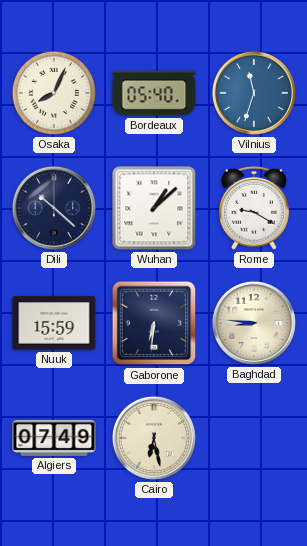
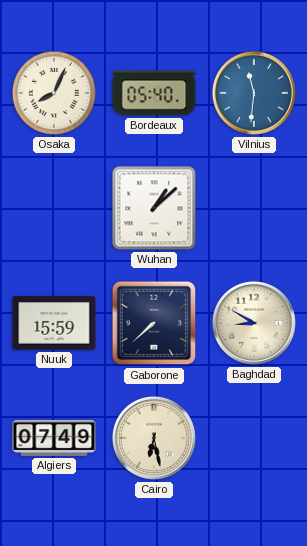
Vilnius: 11:33 -> 11:31 (254, 93)
Dili: 10:22 -> none (54, 208)
Rome: 9:20 -> none (255, 208)
Gaborone: 6:31 -> 7:38 (154, 323)
Baghdad: 8:46 -> 8:50 (254, 323)
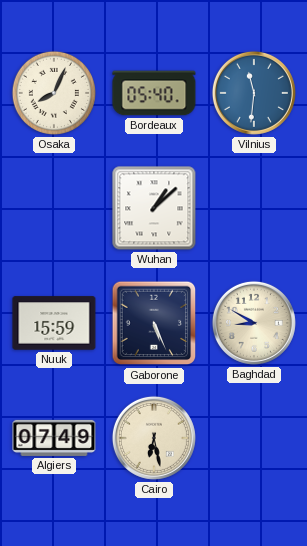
Gaborone: 7:38 -> 5:26 (154, 323)
